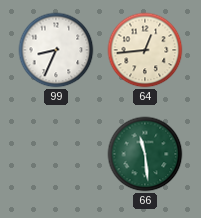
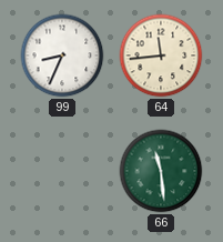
64: 12:44 -> 11:44 (161, 56)
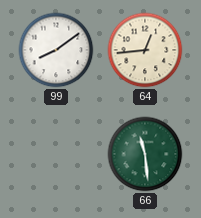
99: 8:34 -> 8:09 (56, 50)
64: 11:44 -> 12:44 (145, 50)
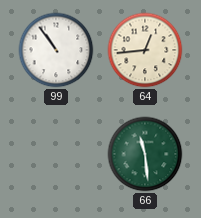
99: 8:09 -> 10:54 (56, 50)
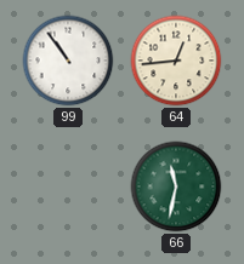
66: 11:29 -> 11:32 (176, 186)
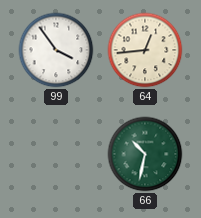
99: 10:54 -> 3:54 (56, 50)
66: 11:32 -> 10:32 (145, 154)
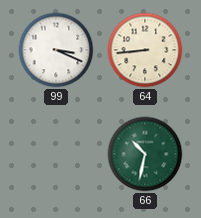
99: 3:54 -> 3:19 (56, 50)
64: 12:44 -> 8:44 (145, 50)
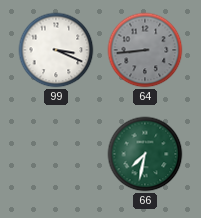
64 dial: cream -> grey (145, 50)
66: 10:32 -> 7:32 (145, 154)
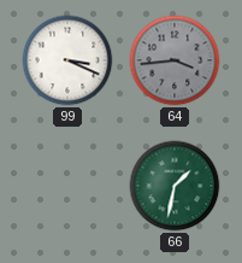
64: 8:44 -> 3:44 (175, 60)
66: 7:32 -> 1:32 (175, 186)
